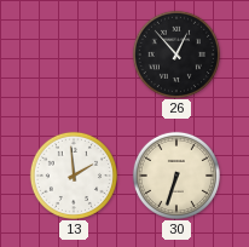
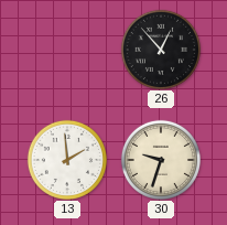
30: 6:33 -> 9:33 (160, 159)
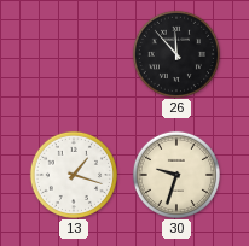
26: 12:53 -> 11:53 (175, 53)
13: 1:59 -> 1:18 (73, 174)
